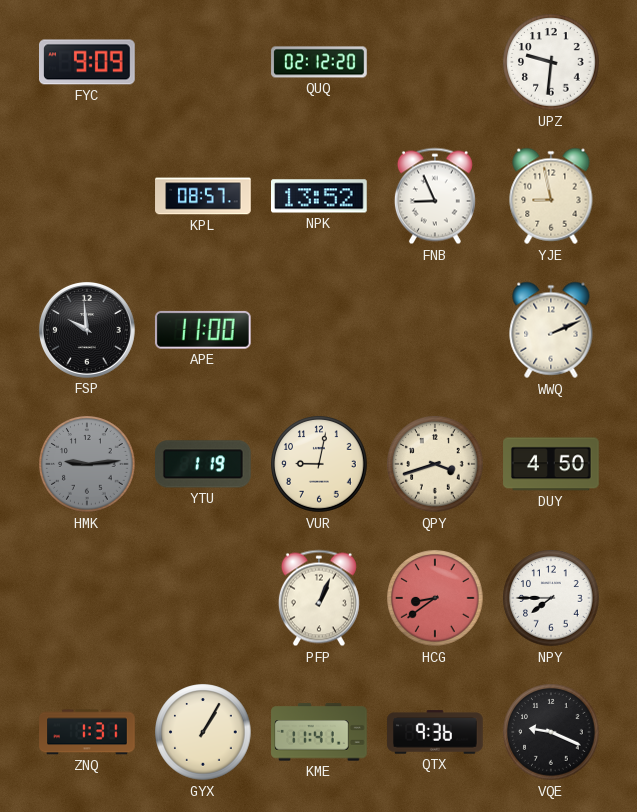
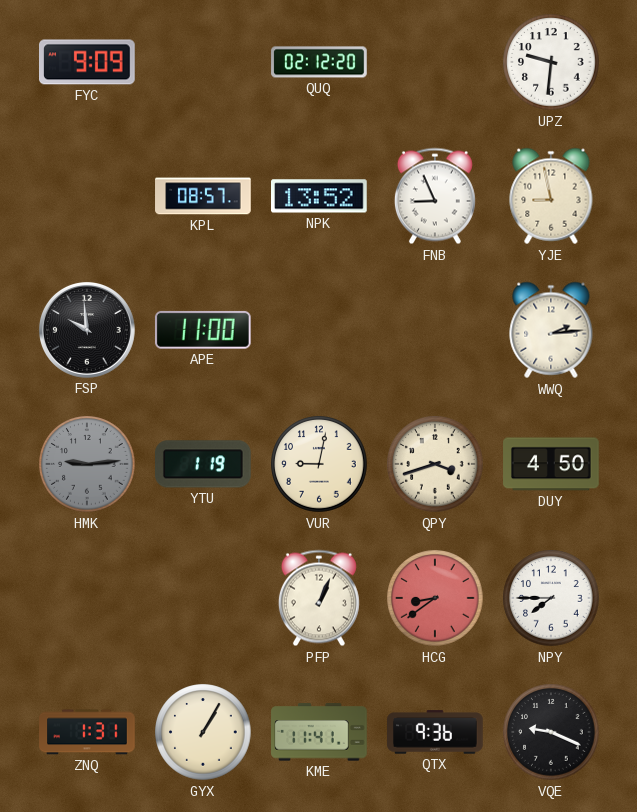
WWQ: 2:11 -> 2:14 (551, 330)
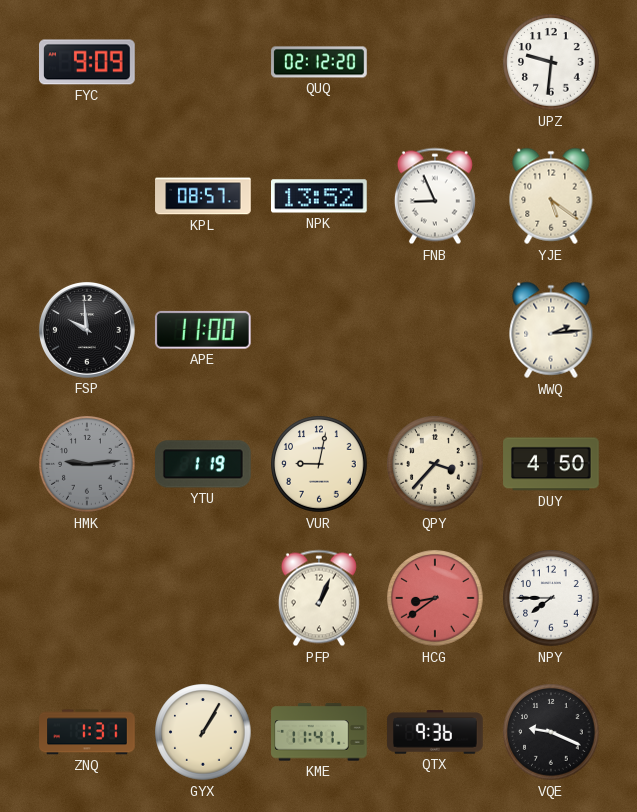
YJE: 8:58 -> 5:21 (551, 196)
QPY: 3:42 -> 3:37 (435, 464)
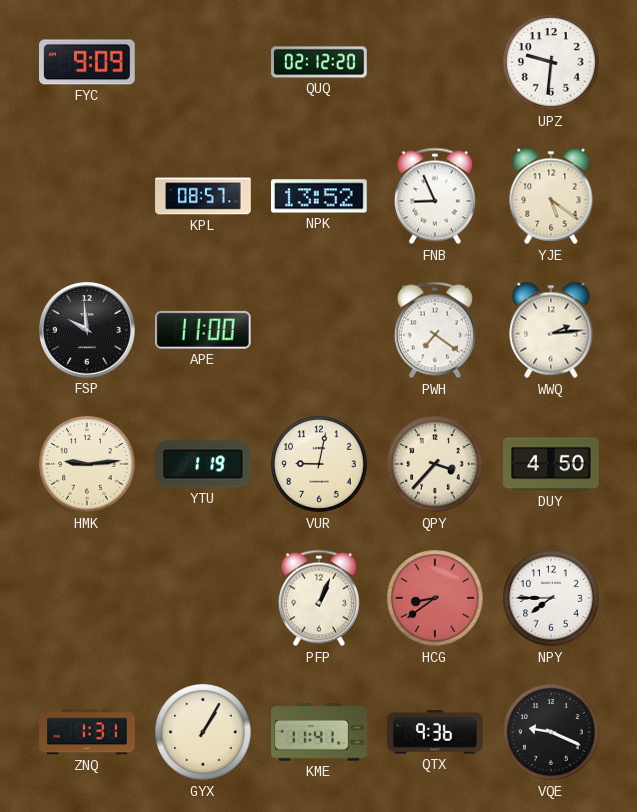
PWH: none -> 7:21 (435, 330)
HMK dial: grey -> cream (87, 464)
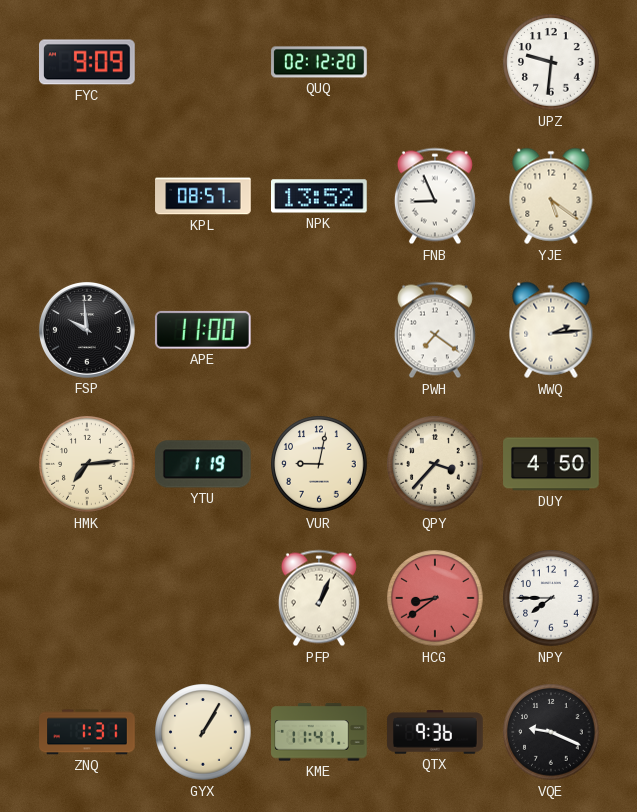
HMK: 9:14 -> 7:14 (87, 464)
